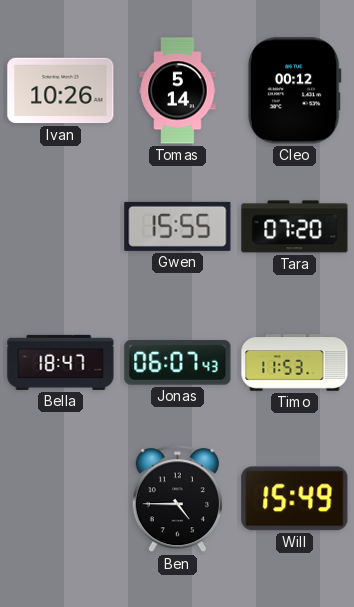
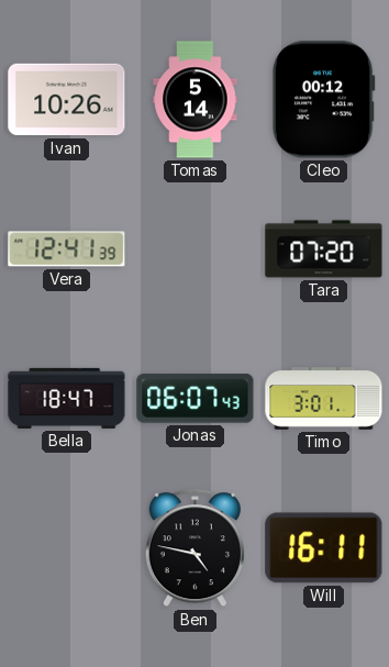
Vera: none -> 12:41 (67, 249)
Gwen: 15:55 -> none (178, 226)
Timo: 11:53 -> 3:01 (324, 399)
Ben: 4:45 -> 4:47 (194, 548)
Will: 15:49 -> 16:11 (324, 548)
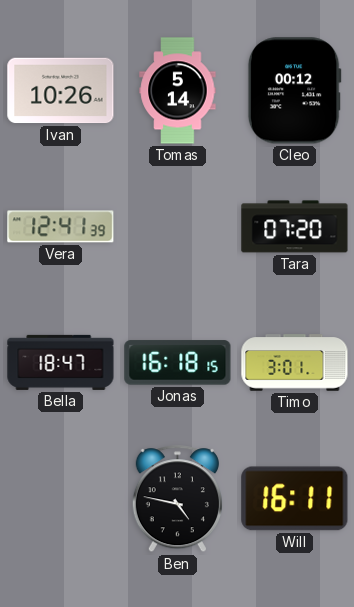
Jonas: 06:07 -> 16:18 (178, 363)
